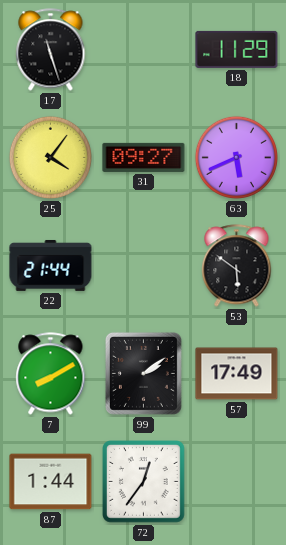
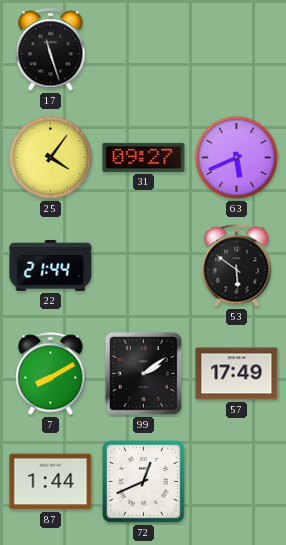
18: 11:29 -> none (237, 49)
72: 12:36 -> 12:41 (144, 482)
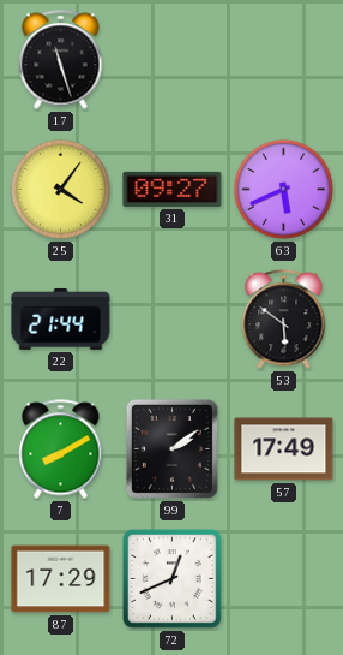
87: 1:44 -> 17:29 (61, 579)
